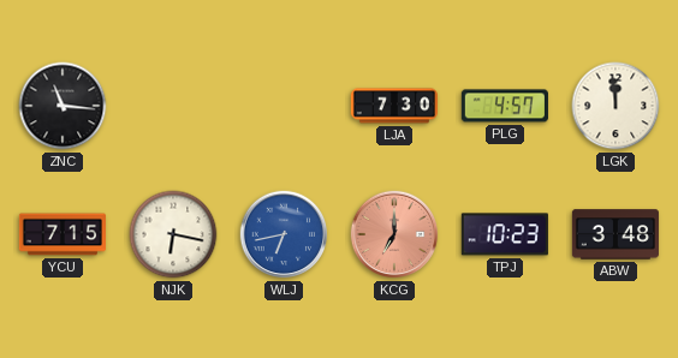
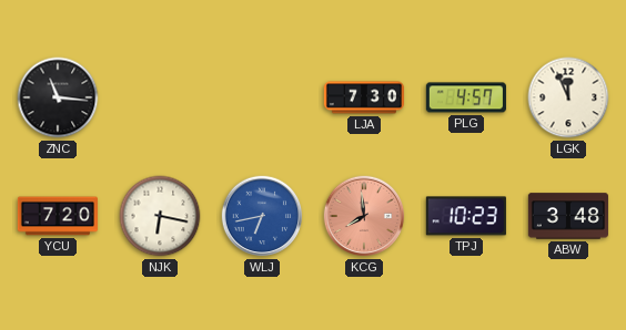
LGK: 11:59 -> 11:56 (568, 97)
YCU: 7:15 -> 7:20 (58, 216)
KCG: 7:00 -> 7:59 (364, 216)
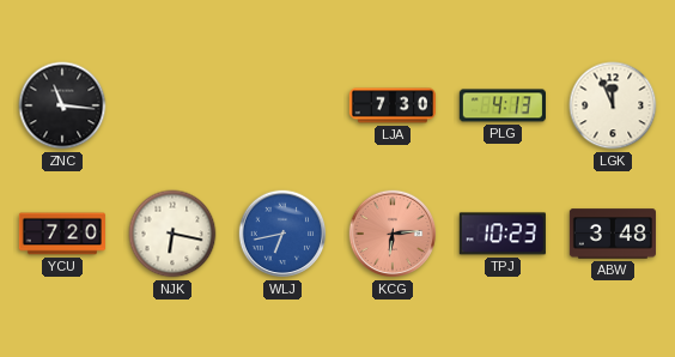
PLG: 4:57 -> 4:13 (503, 105)
KCG: 7:59 -> 6:14 (393, 234)
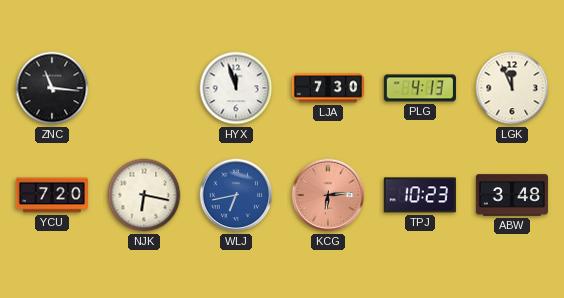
HYX: none -> 11:57 (236, 88)
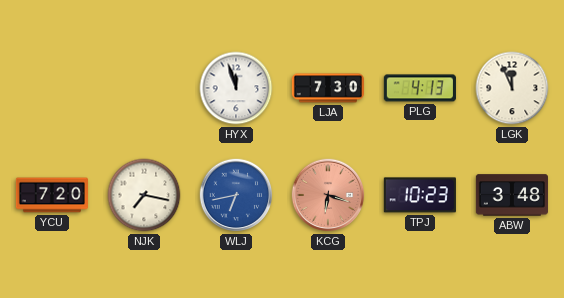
ZNC: 11:16 -> none (52, 88)
NJK: 6:17 -> 7:17 (144, 195)
KCG: 6:14 -> 6:18 (328, 195)
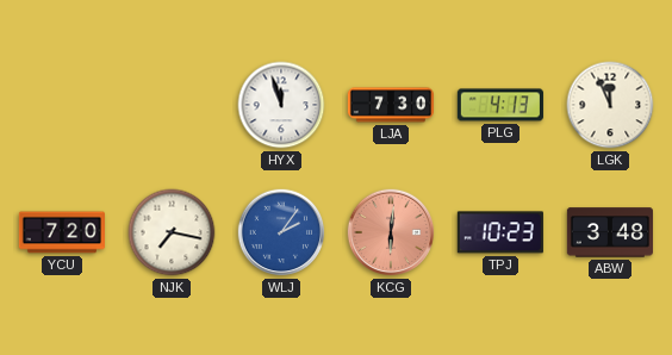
WLJ: 6:43 -> 2:06 (281, 232)
KCG: 6:18 -> 6:01 (391, 232)
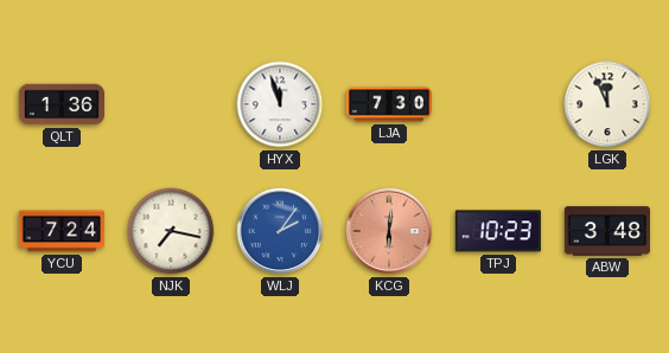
QLT: none -> 1:36 (60, 104)
PLG: 4:13 -> none (500, 105)
YCU: 7:20 -> 7:24 (62, 231)
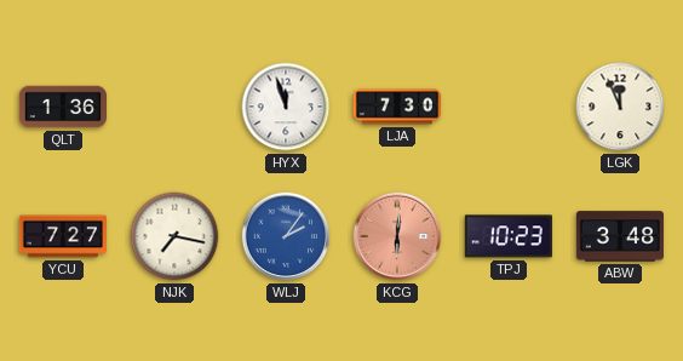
YCU: 7:24 -> 7:27 (63, 236)
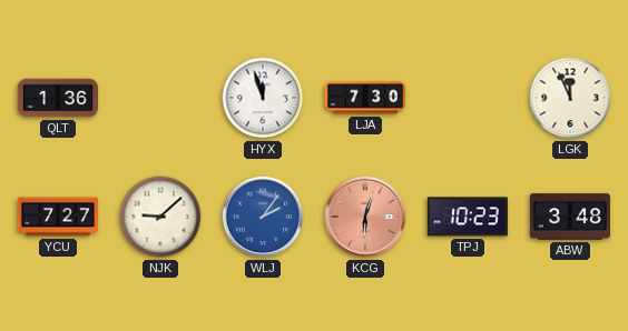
NJK: 7:17 -> 9:08 (160, 217)
KCG: 6:01 -> 6:03 (365, 217)
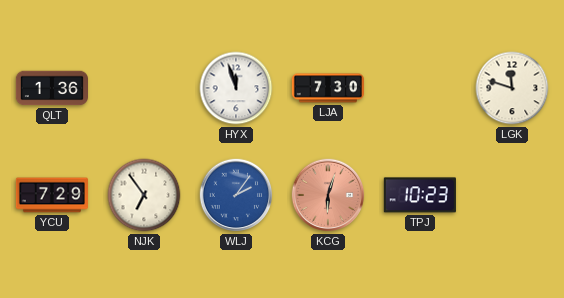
LGK: 11:56 -> 11:48 (512, 88)
YCU: 7:27 -> 7:29 (52, 195)
NJK: 9:08 -> 6:54 (144, 195)
ABW: 3:48 -> none (569, 217)
